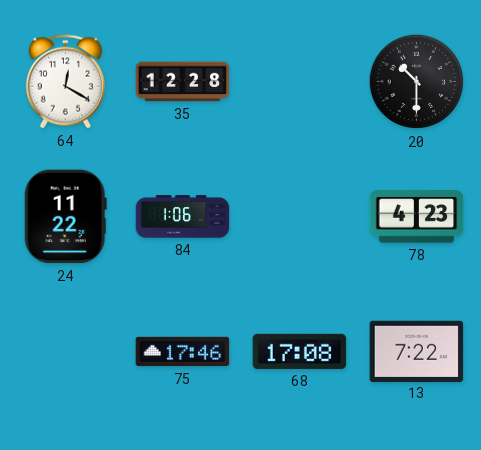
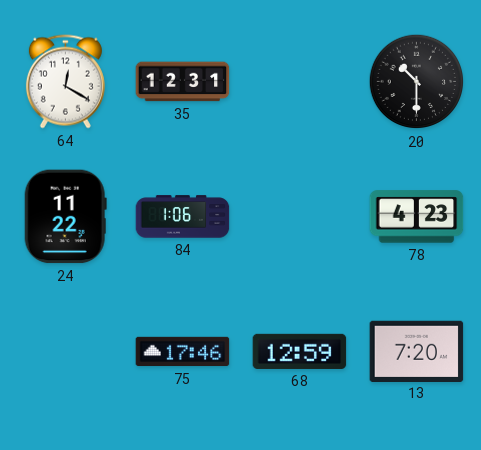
35: 12:28 -> 12:31 (183, 82)
68: 17:08 -> 12:59 (300, 351)
13: 7:22 -> 7:20 (417, 351)
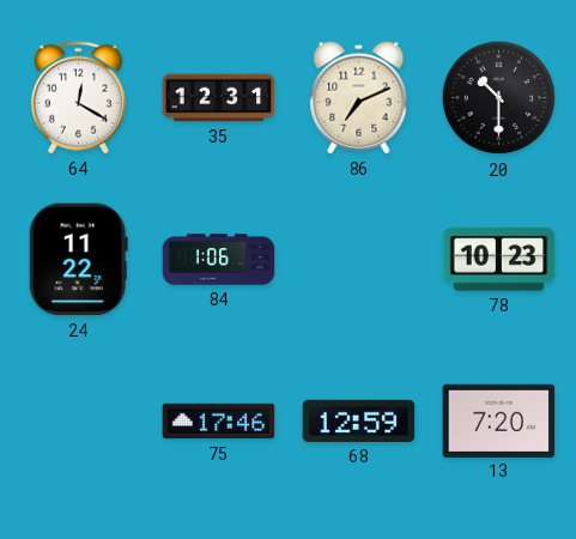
86: none -> 7:11 (359, 98)
78: 4:23 -> 10:23 (499, 260)
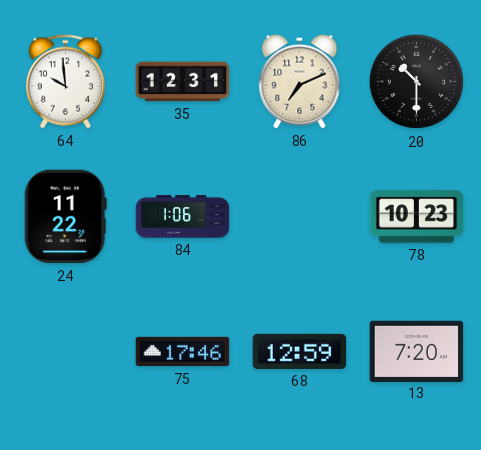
64: 12:20 -> 9:59 (65, 82)
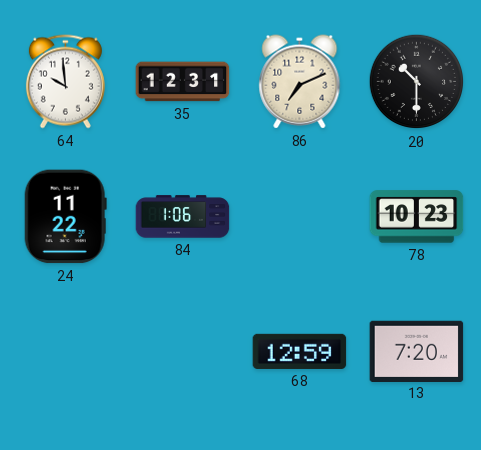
75: 17:46 -> none (183, 352)
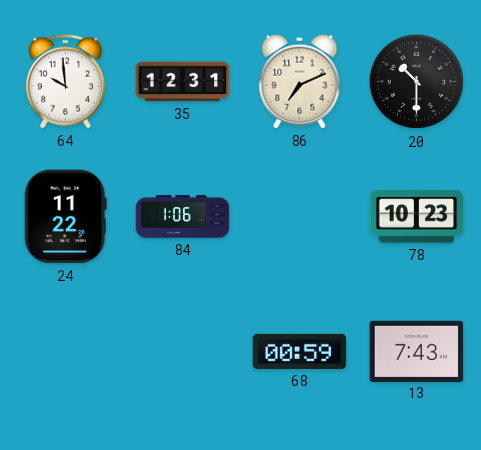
68: 12:59 -> 00:59 (300, 351)
13: 7:20 -> 7:43 (417, 351)
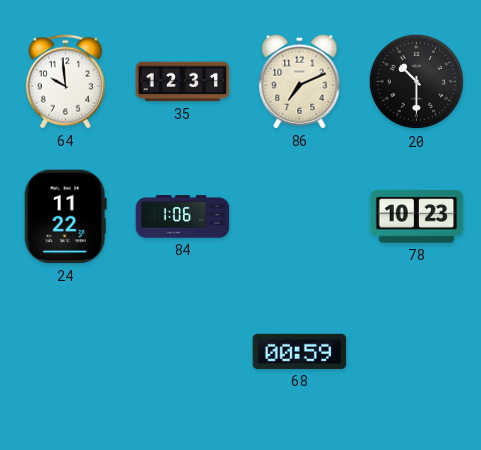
13: 7:43 -> none (417, 351)
